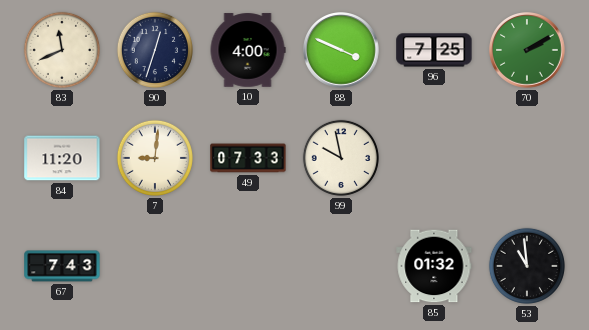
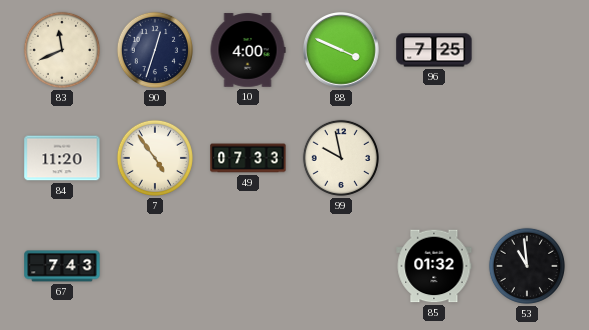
70: 2:10 -> none (528, 51)
7: 9:01 -> 4:54 (155, 158)
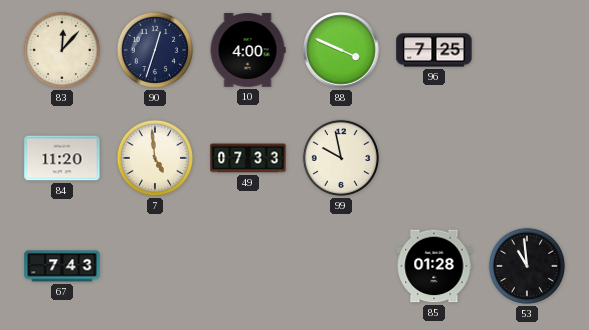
83: 11:41 -> 12:07 (62, 50)
7: 4:54 -> 4:59 (155, 158)
85: 01:32 -> 01:28 (434, 266)
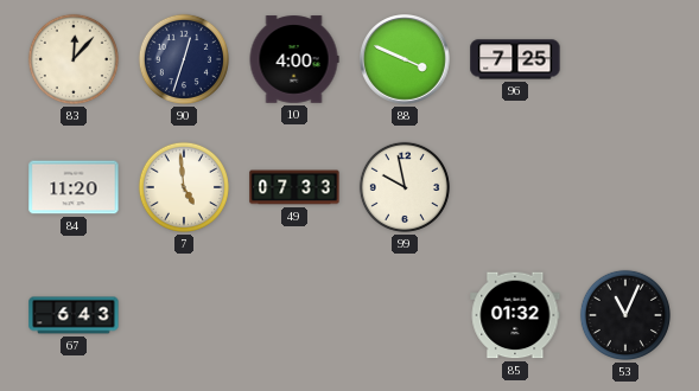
67: 7:43 -> 6:43 (74, 315)
85: 01:28 -> 01:32 (515, 315)
53: 10:59 -> 11:04 (625, 315)
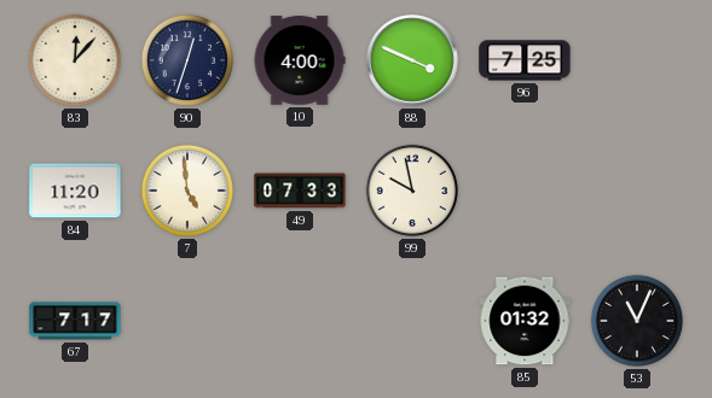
67: 6:43 -> 7:17 (75, 321)
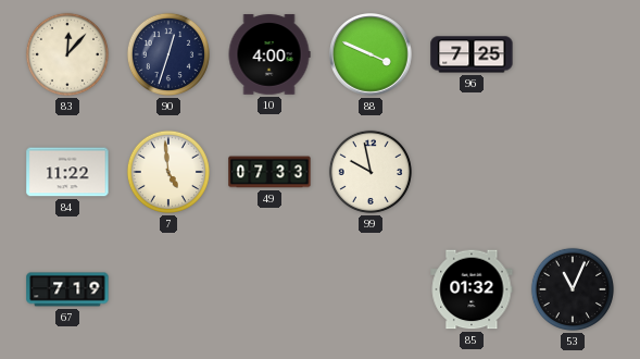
84: 11:20 -> 11:22 (67, 172)
67: 7:17 -> 7:19 (67, 289)
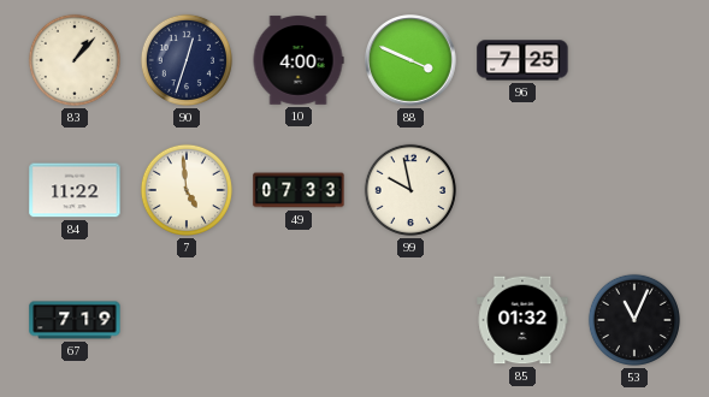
83: 12:07 -> 1:07 (75, 60)
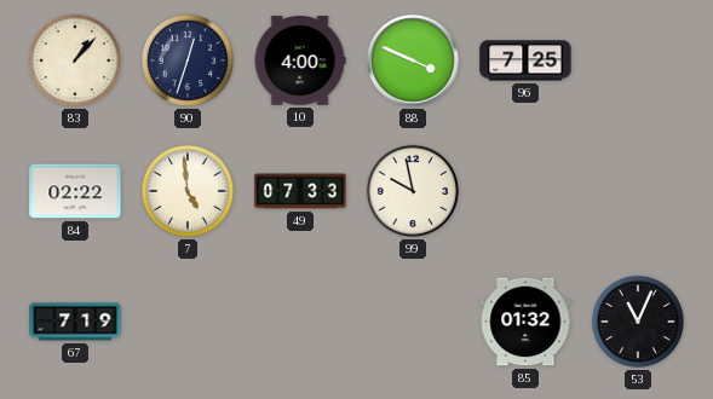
84: 11:22 -> 02:22 (75, 191)
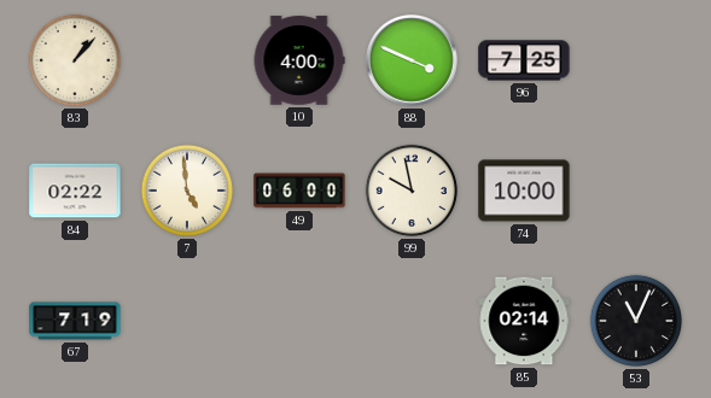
90: 12:33 -> none (188, 60)
49: 07:33 -> 06:00 (299, 191)
74: none -> 10:00 (524, 191)
85: 01:32 -> 02:14 (524, 321)
